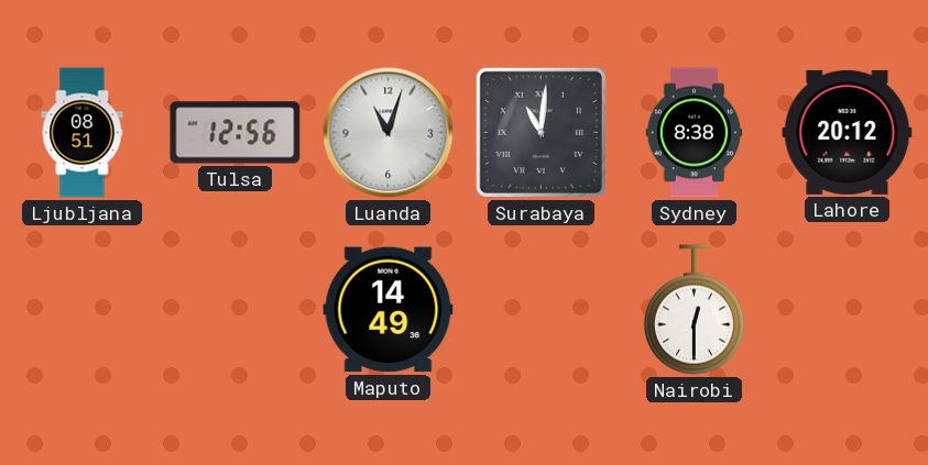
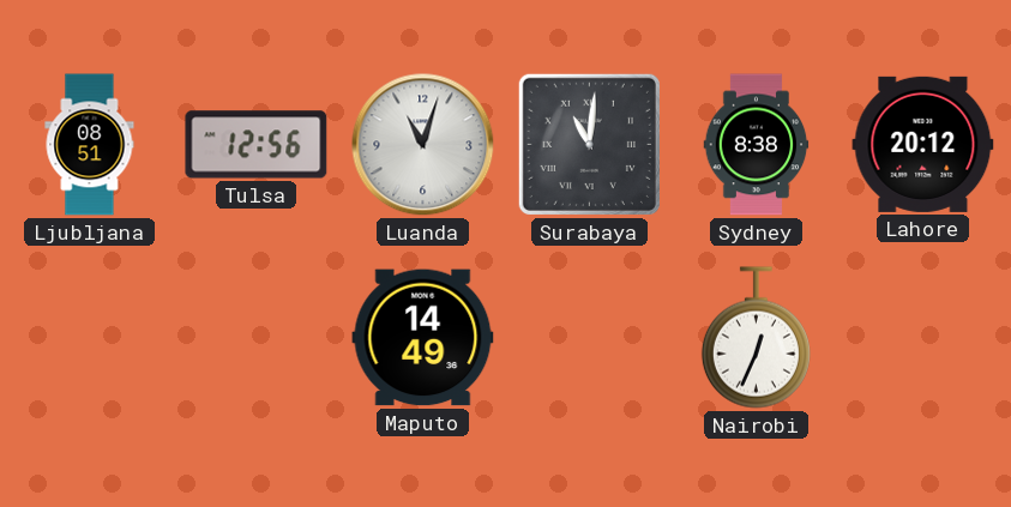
Nairobi: 12:30 -> 12:34 (756, 338)
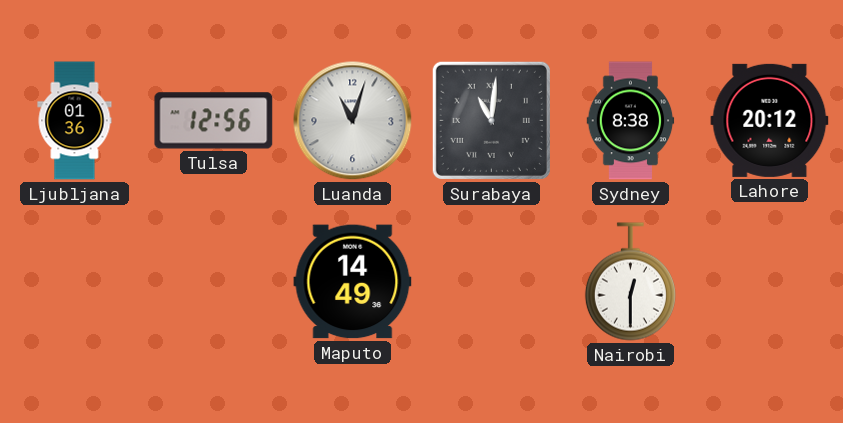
Ljubljana: 08:51 -> 01:36 (75, 121)
Nairobi: 12:34 -> 12:30 (630, 282)
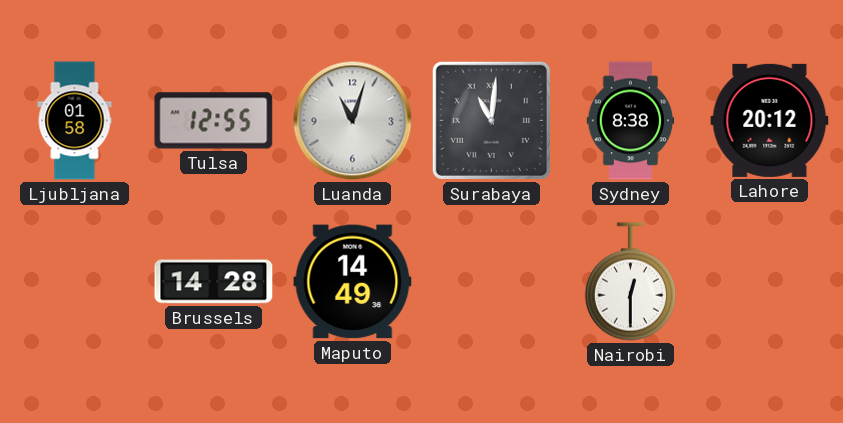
Ljubljana: 01:36 -> 01:58 (75, 121)
Tulsa: 12:56 -> 12:55 (214, 121)
Brussels: none -> 14:28 (214, 282)
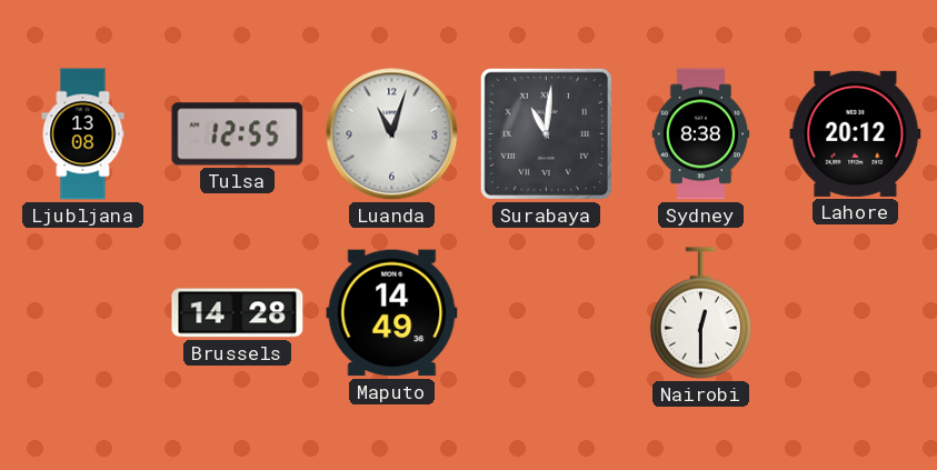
Ljubljana: 01:58 -> 13:08 (83, 134)
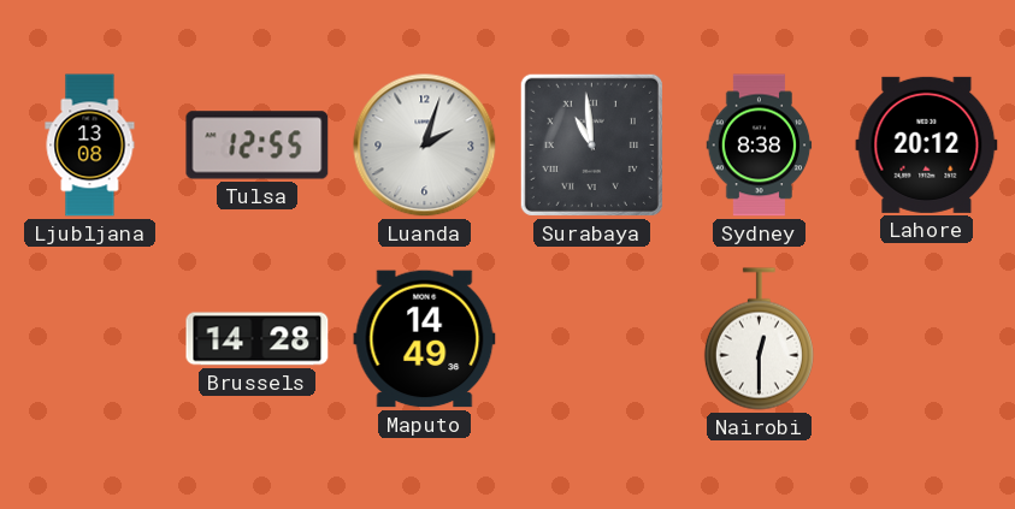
Luanda: 11:03 -> 2:03 (425, 146)
Surabaya: 11:01 -> 10:59 (591, 144)
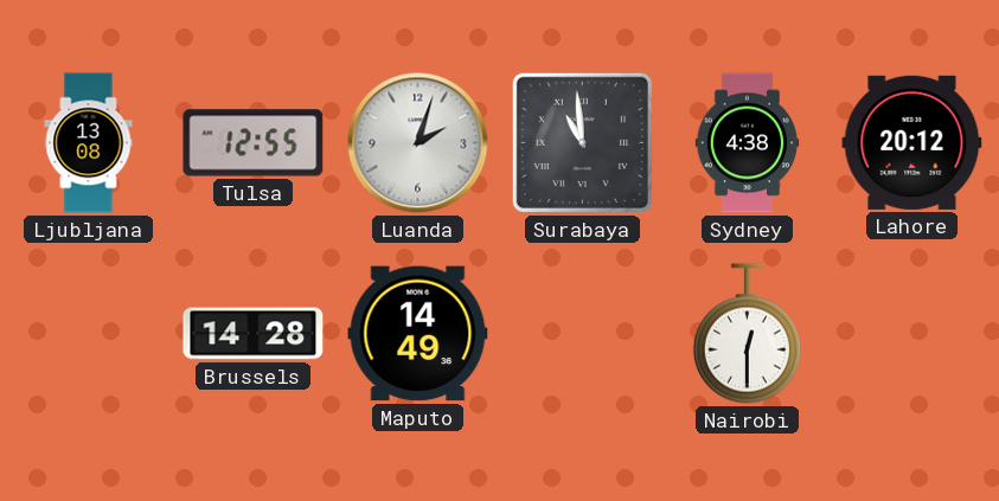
Sydney: 8:38 -> 4:38 (748, 143)
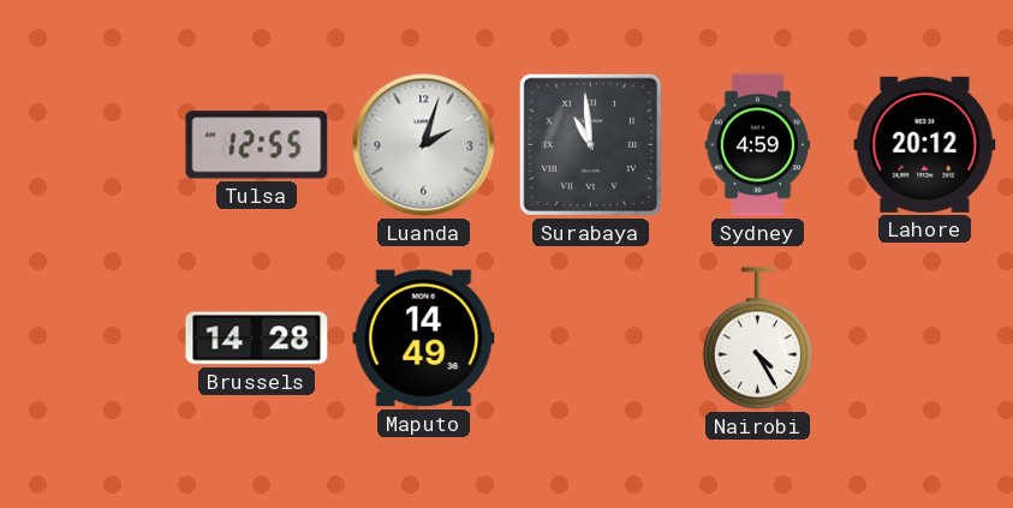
Ljubljana: 13:08 -> none (89, 143)
Sydney: 4:38 -> 4:59 (758, 145)
Nairobi: 12:30 -> 4:25 (757, 339)
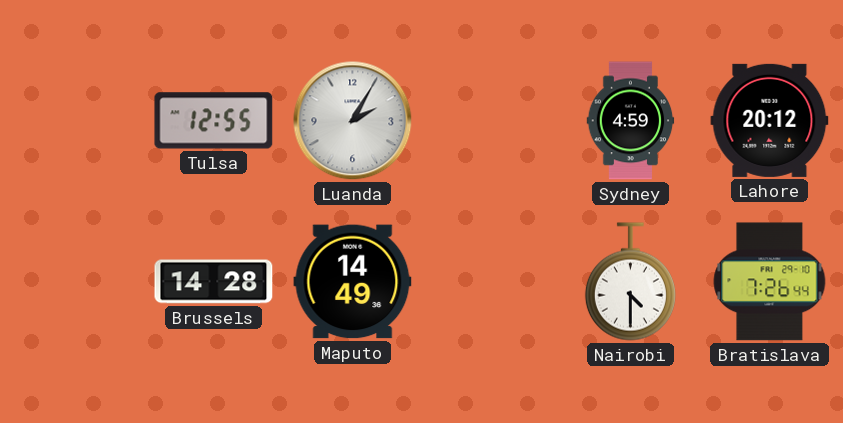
Luanda: 2:03 -> 2:05 (353, 121)
Surabaya: 10:59 -> none (590, 144)
Nairobi: 4:25 -> 4:30 (630, 282)
Bratislava: none -> 7:26 (770, 282)
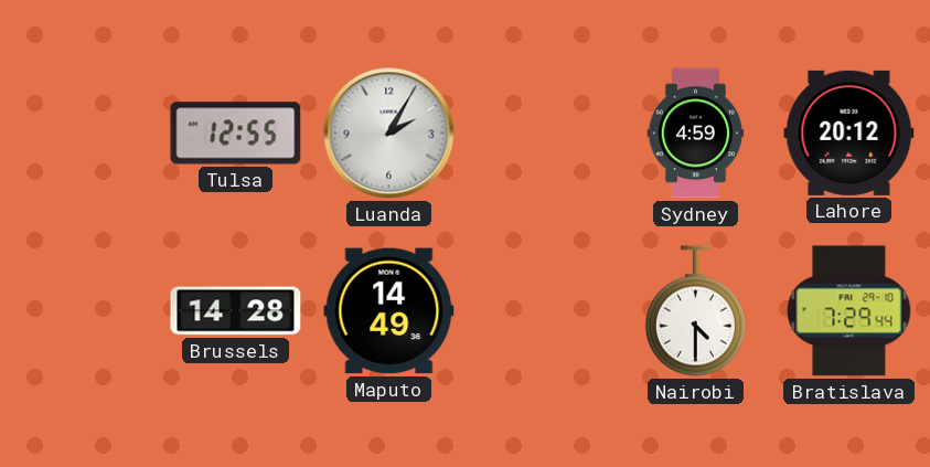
Bratislava: 7:26 -> 7:29 (849, 311)
